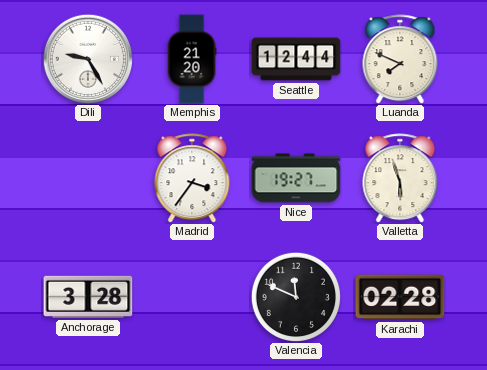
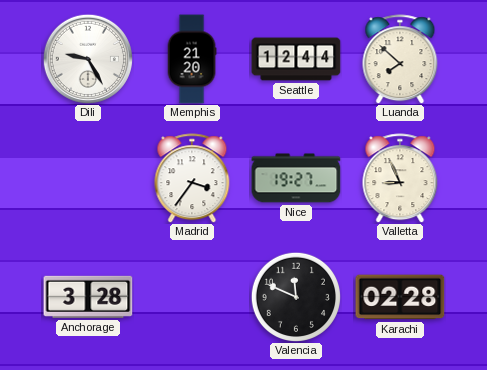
Luanda: 7:49 -> 7:52 (400, 59)
Valletta: 5:57 -> 8:56 (400, 178)
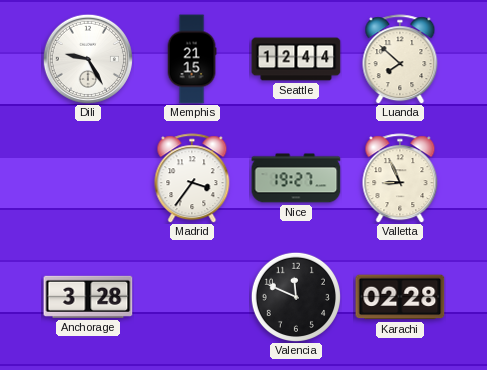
Memphis: 21:20 -> 21:15 (192, 59)
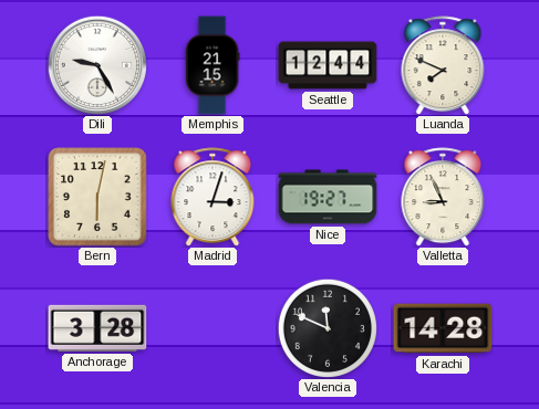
Luanda: 7:52 -> 7:49 (443, 65)
Bern: none -> 6:02 (97, 197)
Madrid: 3:36 -> 3:03 (213, 197)
Karachi: 02:28 -> 14:28 (443, 328)
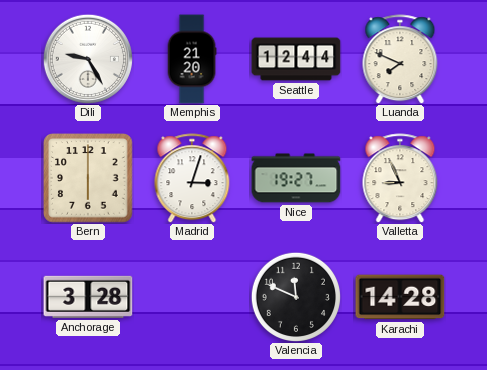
Memphis: 21:15 -> 21:20 (192, 59)
Bern: 6:02 -> 6:00 (88, 178)
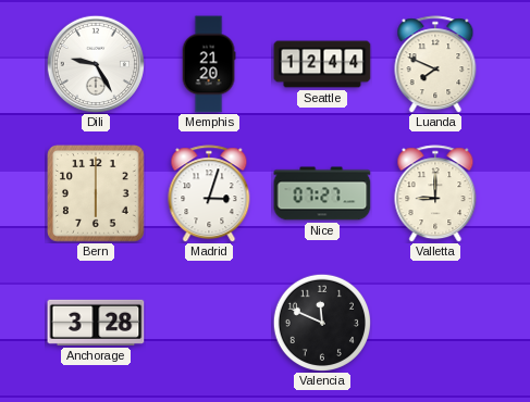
Nice: 19:27 -> 07:27 (322, 193)
Valletta: 8:56 -> 9:00 (435, 193)
Karachi: 14:28 -> none (400, 297)
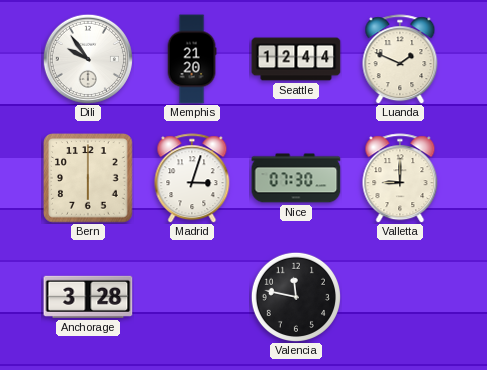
Dili: 9:25 -> 9:54 (87, 58)
Luanda: 7:49 -> 1:49 (400, 59)
Nice: 07:27 -> 07:30 (296, 178)
Valencia: 11:49 -> 11:47 (295, 296)
